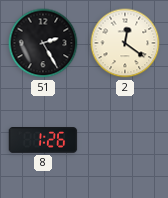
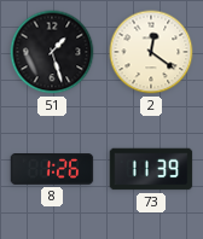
51: 2:25 -> 1:27 (52, 52)
73: none -> 11:39 (151, 169)
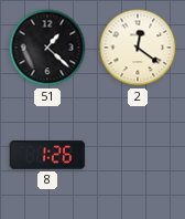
51: 1:27 -> 1:22 (47, 48)
73: 11:39 -> none (151, 169)
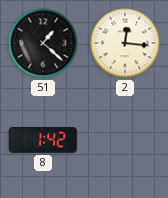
2: 12:21 -> 12:16 (125, 43)
8: 1:26 -> 1:42 (43, 141)
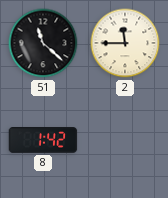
51: 1:22 -> 11:22 (43, 43)
2: 12:16 -> 11:45 (125, 43)
